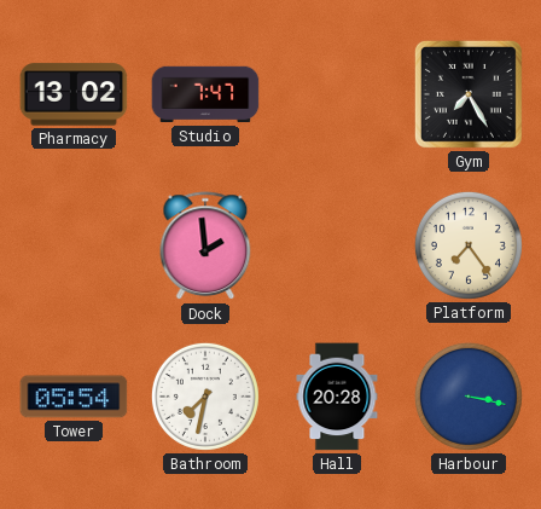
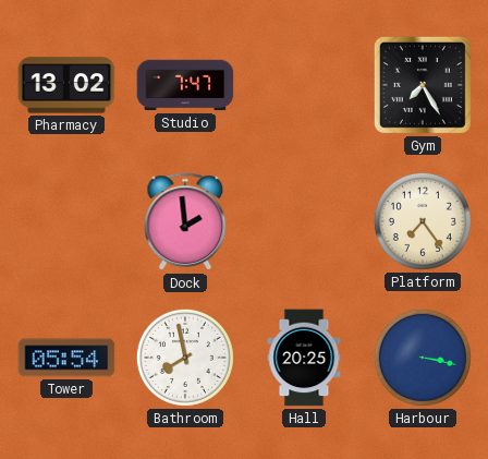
Bathroom: 7:32 -> 7:58 (185, 358)
Hall: 20:28 -> 20:25 (304, 358)
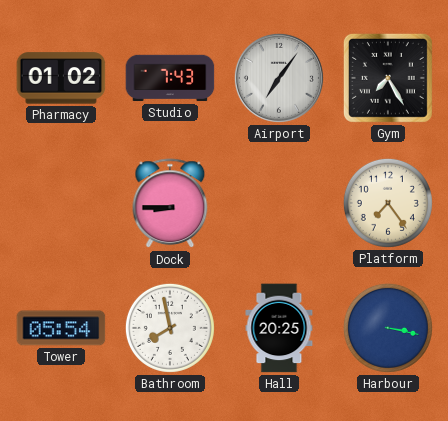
Pharmacy: 13:02 -> 01:02 (61, 78)
Studio: 7:47 -> 7:43 (170, 78)
Airport: none -> 7:06 (279, 78)
Dock: 1:59 -> 8:45 (170, 204)
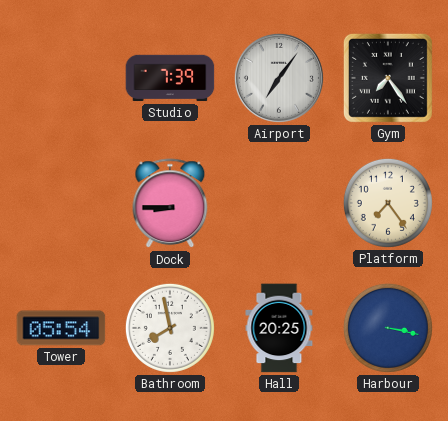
Pharmacy: 01:02 -> none (61, 78)
Studio: 7:43 -> 7:39 (170, 78)
Gym: 7:25 -> 7:24 (388, 78)
